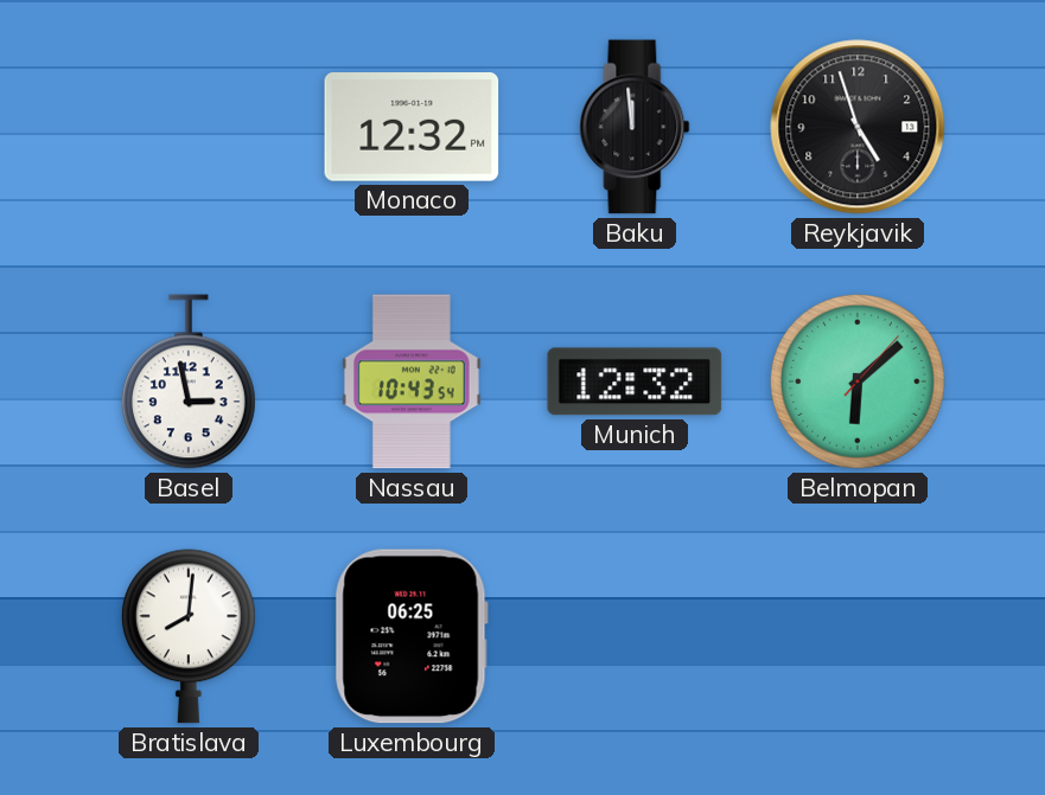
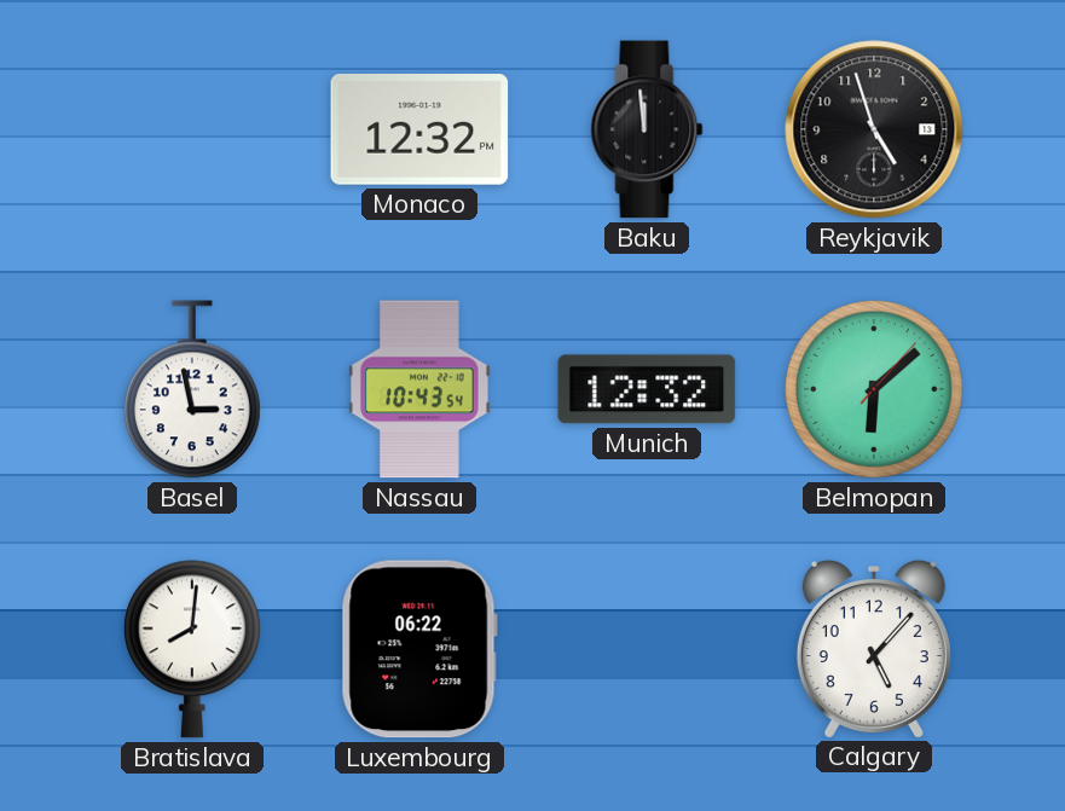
Luxembourg: 06:25 -> 06:22 (419, 649)
Calgary: none -> 5:07 (874, 649)
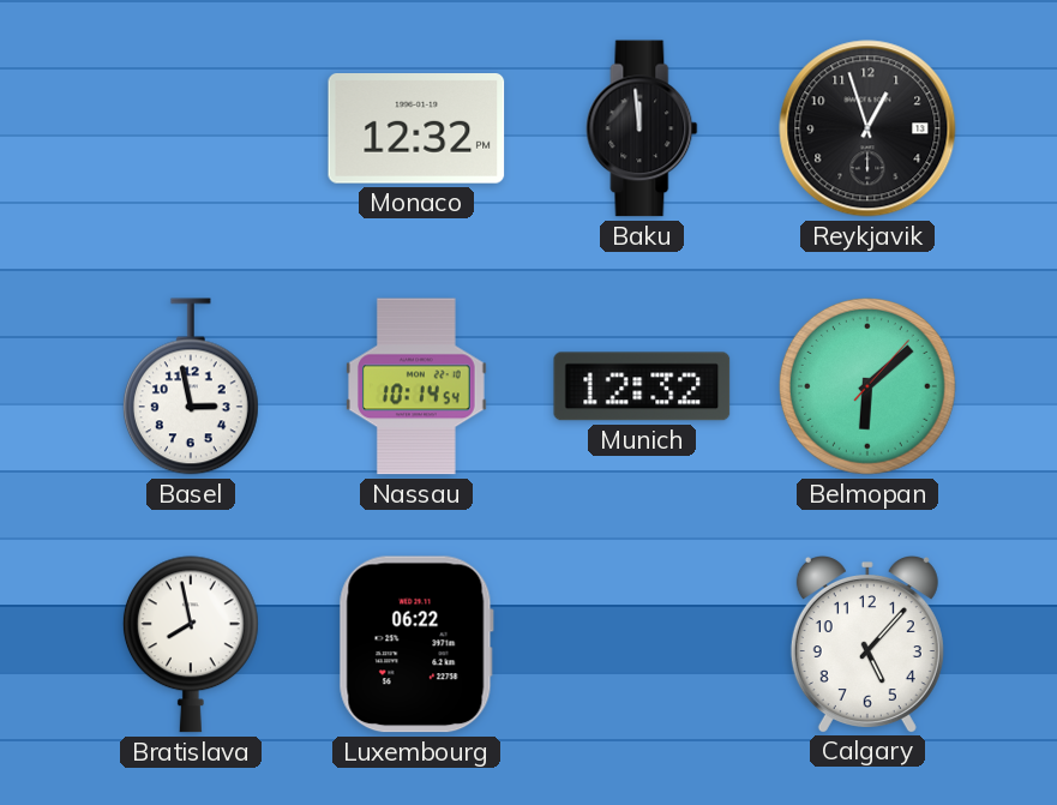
Reykjavik: 4:57 -> 12:57 (867, 128)
Nassau: 10:43 -> 10:14 (418, 386)
Bratislava: 8:01 -> 7:58 (191, 644)
